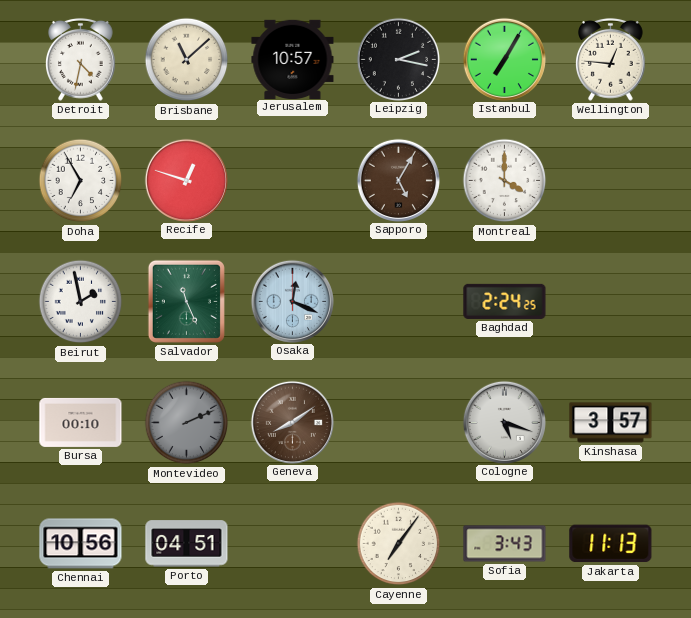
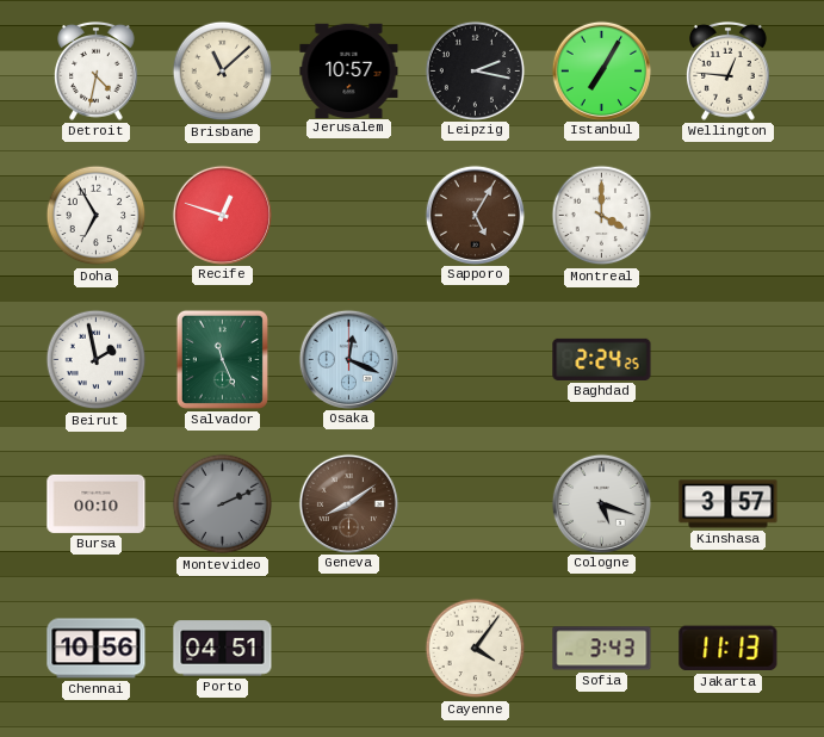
Cayenne: 7:06 -> 4:06 (476, 649)
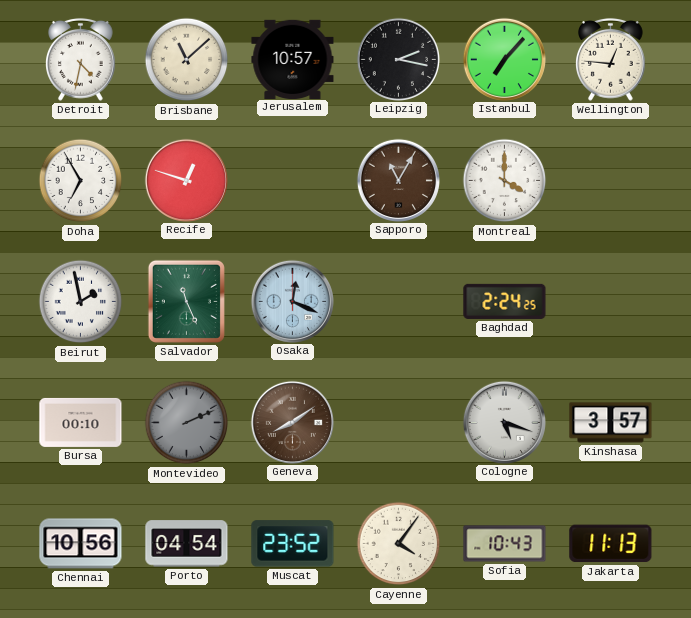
Istanbul: 7:05 -> 7:07 (504, 59)
Sapporo: 5:05 -> 11:05 (398, 180)
Porto: 04:51 -> 04:54 (187, 544)
Muscat: none -> 23:52 (293, 544)
Sofia: 3:43 -> 10:43 (505, 544)
